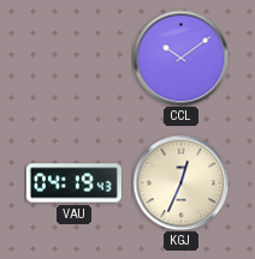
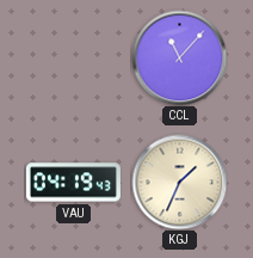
CCL: 10:09 -> 11:07 (179, 57)
KGJ: 12:34 -> 1:34 (179, 182)
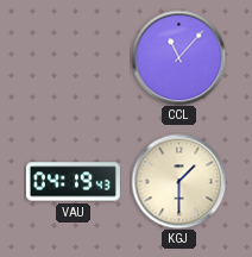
KGJ: 1:34 -> 1:30 (178, 181)
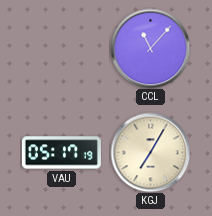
VAU: 04:19 -> 05:17 (61, 153)
KGJ: 1:30 -> 7:05 (150, 152)
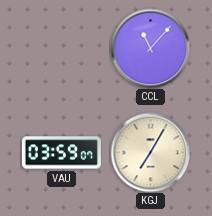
VAU: 05:17 -> 03:59 (61, 153)
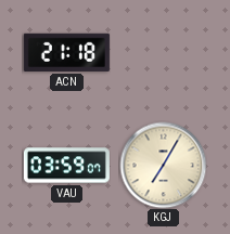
ACN: none -> 21:18 (66, 52)
CCL: 11:07 -> none (150, 48)
